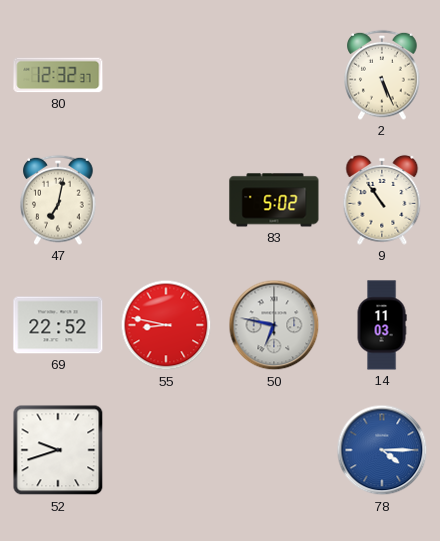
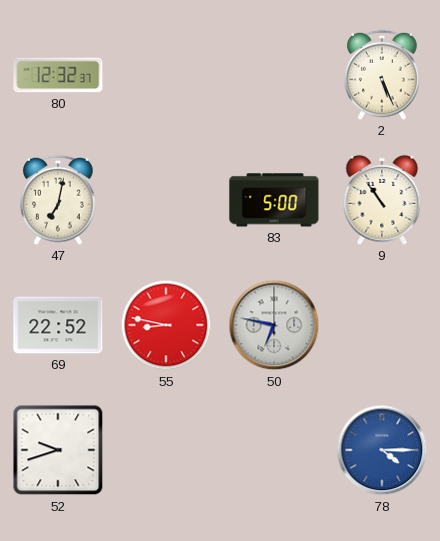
83: 5:02 -> 5:00 (274, 200)
14: 11:03 -> none (382, 325)
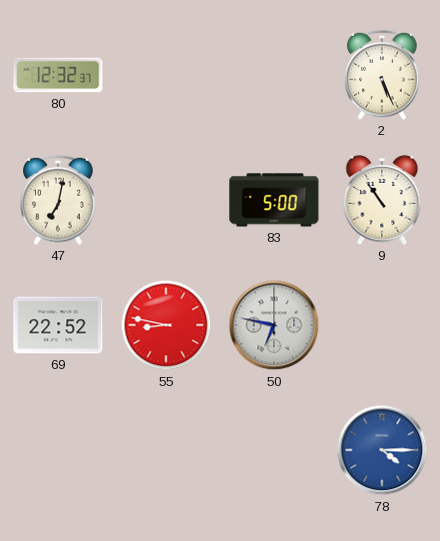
52: 9:42 -> none (58, 450)
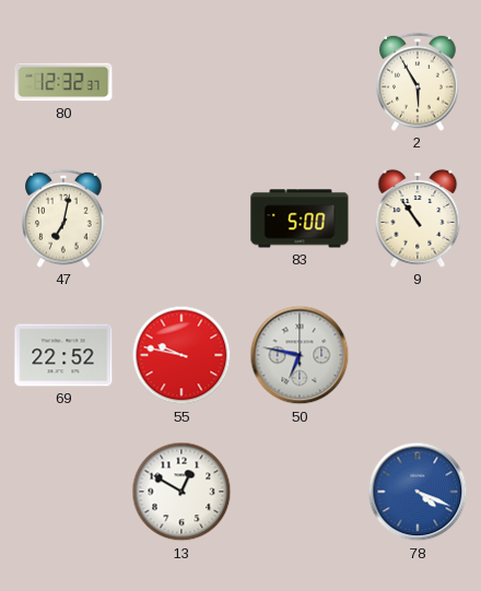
2: 5:26 -> 5:55 (418, 82)
55: 8:47 -> 9:47 (181, 355)
13: none -> 12:50 (181, 492)
78: 4:15 -> 4:19 (418, 492)
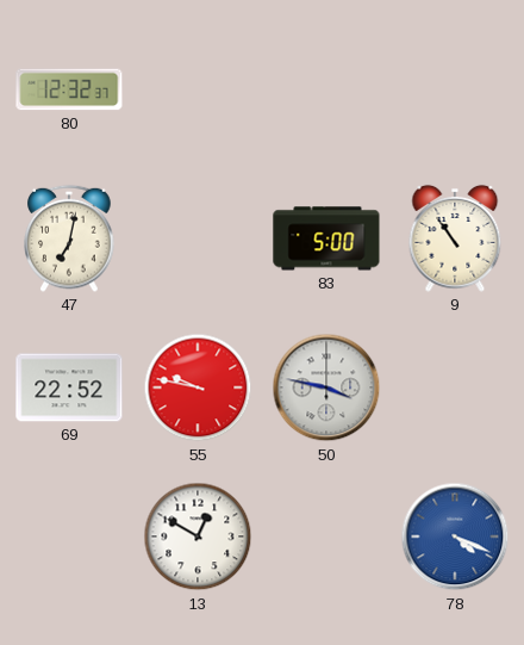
2: 5:55 -> none (418, 82)
50: 6:47 -> 3:47 (326, 387)
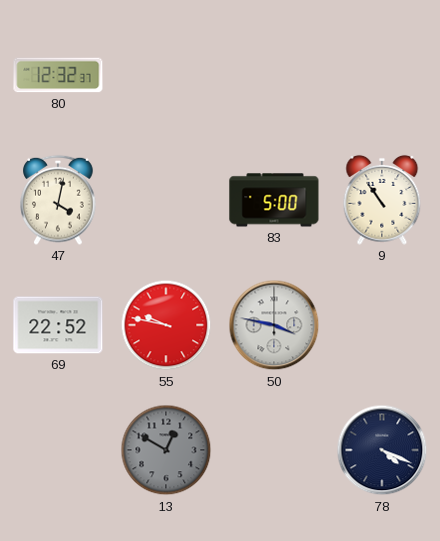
47: 7:02 -> 4:02 (58, 200)
13 dial: white -> grey (166, 450)
78 dial: blue -> navy (382, 450)
